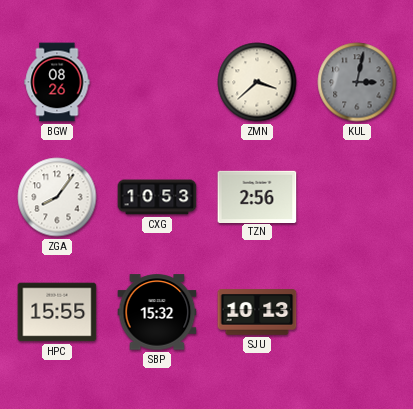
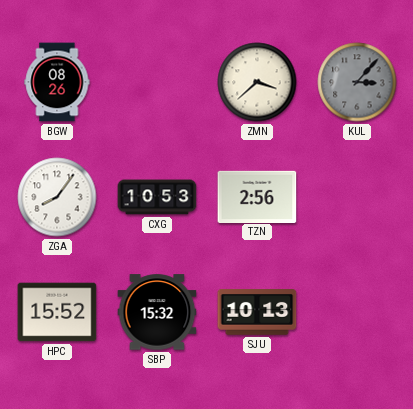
KUL: 3:02 -> 3:07 (357, 82)
HPC: 15:55 -> 15:52 (57, 312)
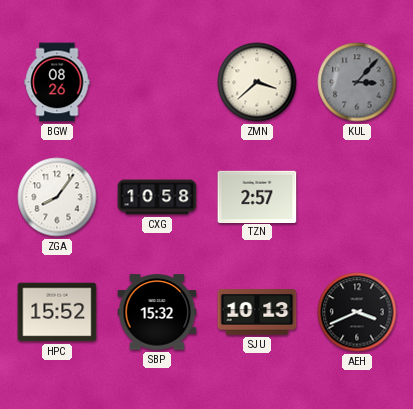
CXG: 10:53 -> 10:58 (157, 197)
TZN: 2:56 -> 2:57 (257, 196)
AEH: none -> 3:41 (357, 312)
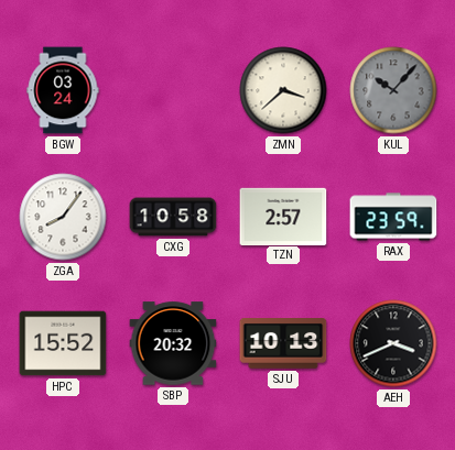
BGW: 08:26 -> 03:24 (63, 90)
KUL: 3:07 -> 10:07 (393, 90)
RAX: none -> 23:59 (393, 217)
SBP: 15:32 -> 20:32 (173, 343)
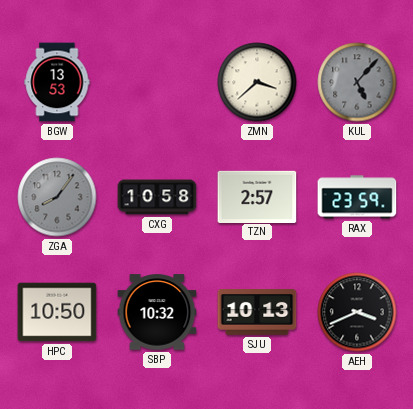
BGW: 03:24 -> 13:53 (57, 82)
KUL: 10:07 -> 5:07 (357, 82)
ZGA dial: white -> grey (57, 197)
HPC: 15:52 -> 10:50 (57, 312)
SBP: 20:32 -> 10:32 (157, 312)
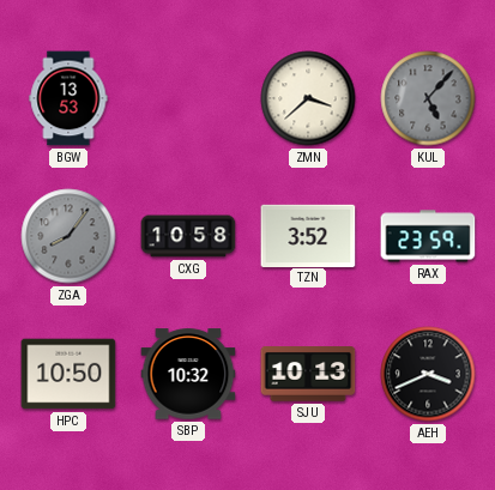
TZN: 2:57 -> 3:52 (308, 235)
